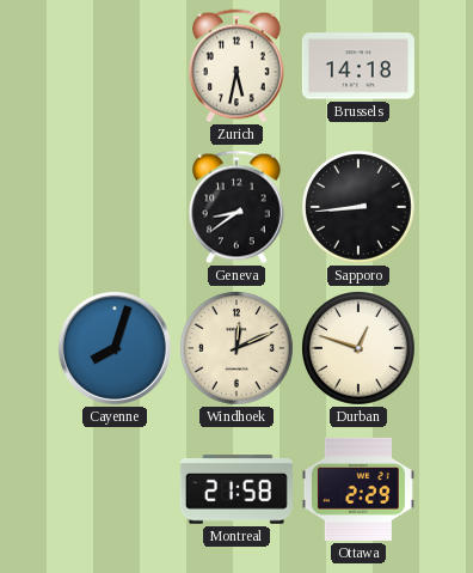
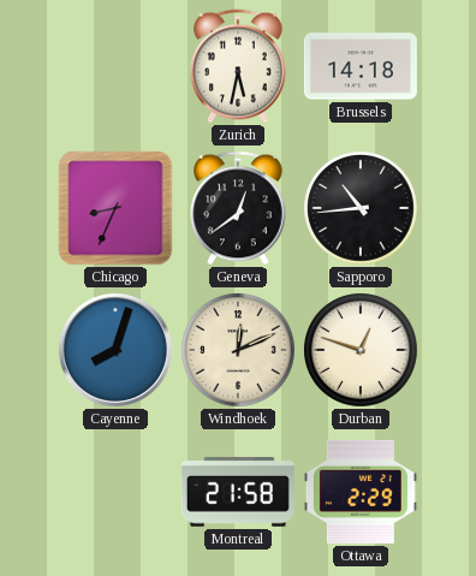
Chicago: none -> 8:34 (115, 208)
Geneva: 8:39 -> 12:39 (239, 208)
Sapporo: 8:44 -> 10:44 (362, 209)
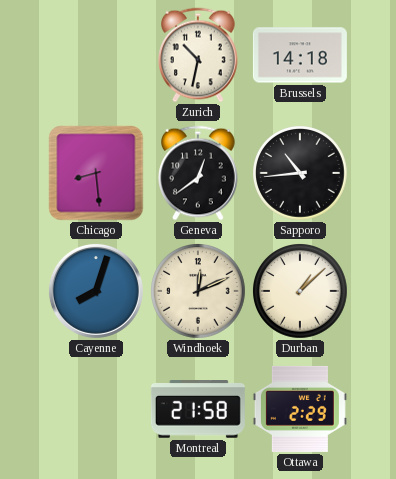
Zurich: 5:32 -> 10:32 (199, 55)
Chicago: 8:34 -> 8:29 (96, 173)
Durban: 12:48 -> 1:08 (301, 292)
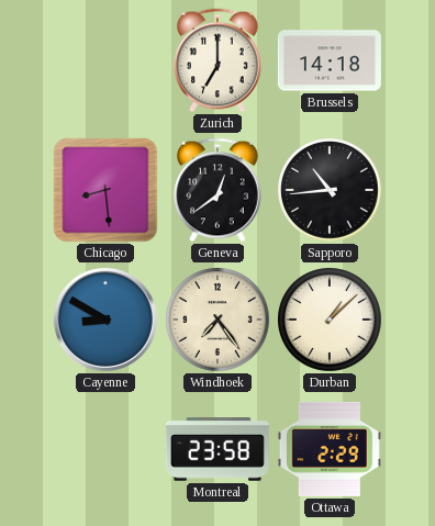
Zurich: 10:32 -> 7:00 (219, 60)
Cayenne: 8:03 -> 8:50 (105, 320)
Windhoek: 12:11 -> 7:24 (219, 321)
Montreal: 21:58 -> 23:58 (217, 450)
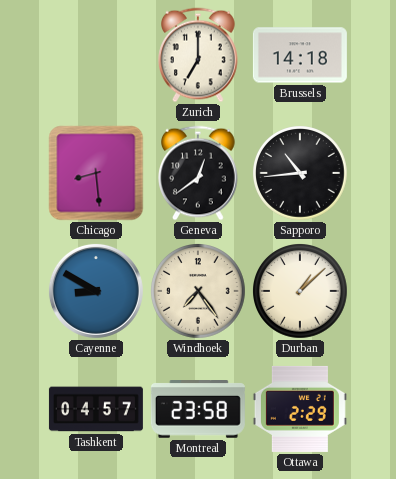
Tashkent: none -> 04:57 (96, 409)
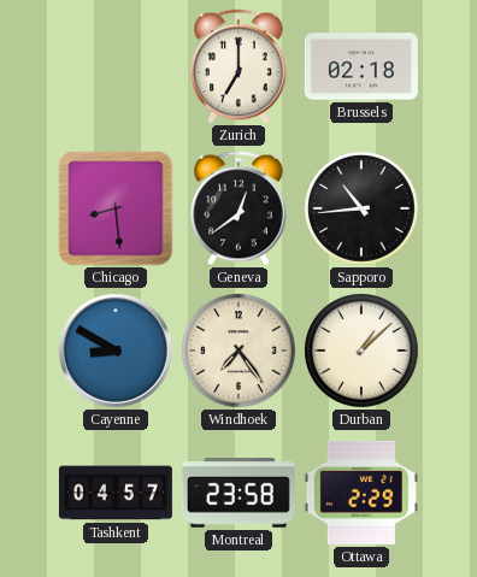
Brussels: 14:18 -> 02:18 (361, 66)
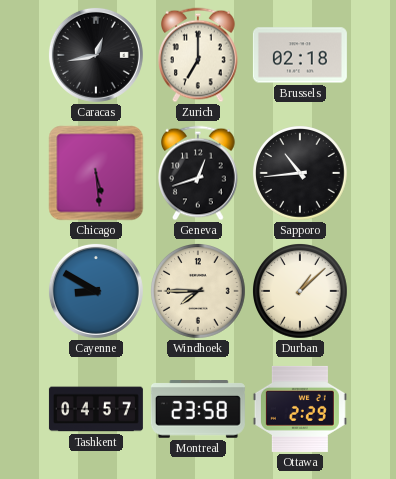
Caracas: none -> 12:43 (96, 55)
Chicago: 8:29 -> 5:29 (96, 173)
Geneva: 12:39 -> 12:42 (199, 173)
Windhoek: 7:24 -> 7:45 (199, 292)
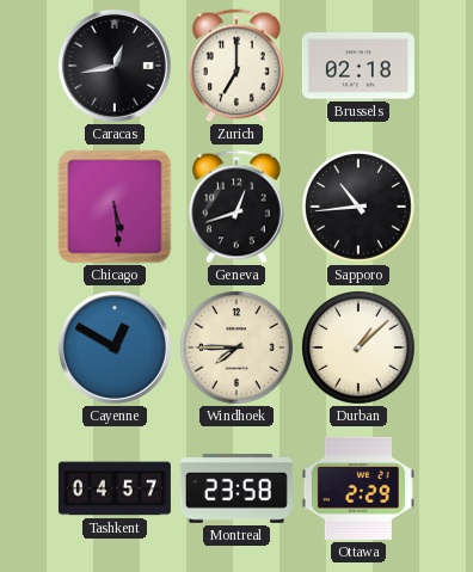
Cayenne: 8:50 -> 12:50 (115, 347)
